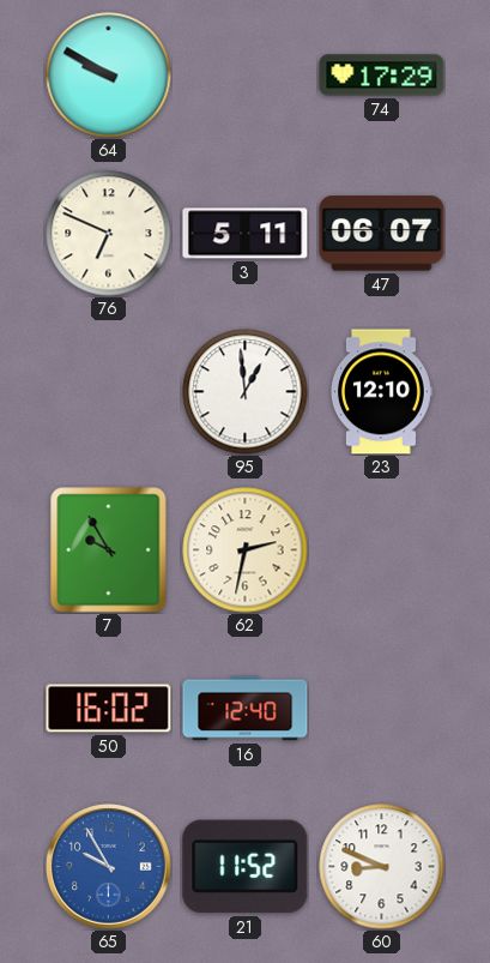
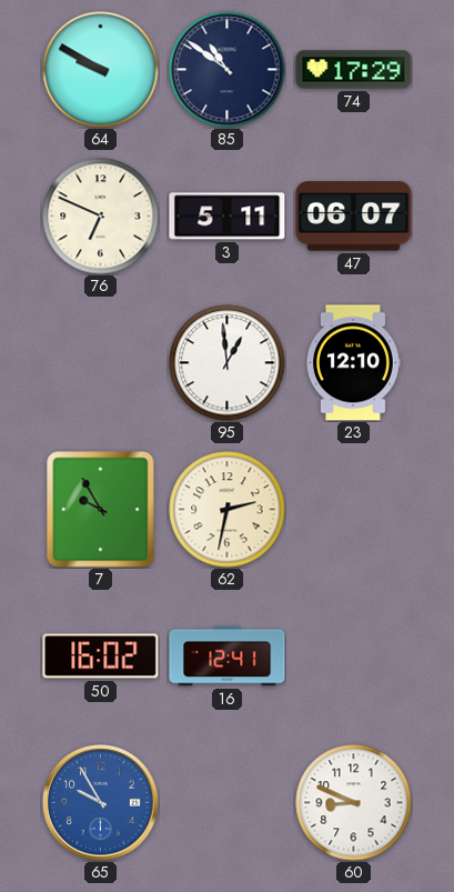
85: none -> 10:51 (228, 70)
16: 12:40 -> 12:41 (228, 657)
21: 11:52 -> none (246, 867)
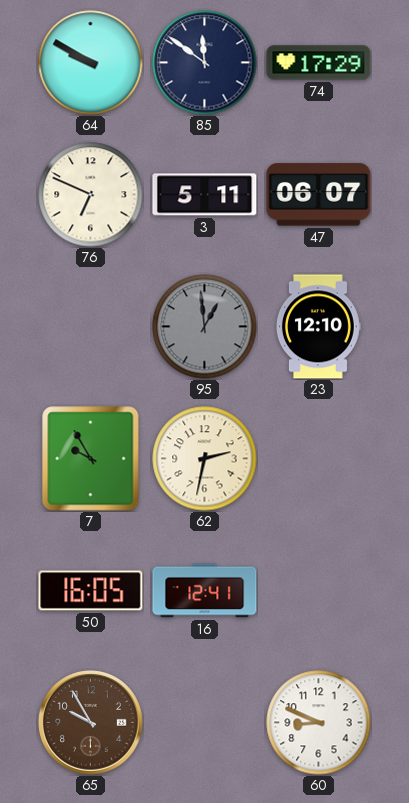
85: 10:51 -> 11:51 (205, 63)
95 dial: white -> grey (205, 327)
50: 16:02 -> 16:05 (91, 591)
65 dial: blue -> brown (91, 723)
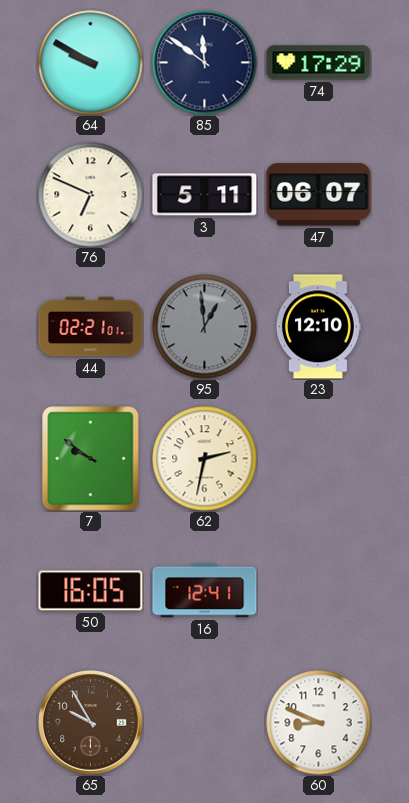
44: none -> 02:21 (91, 327)
7: 9:55 -> 9:51 (91, 459)
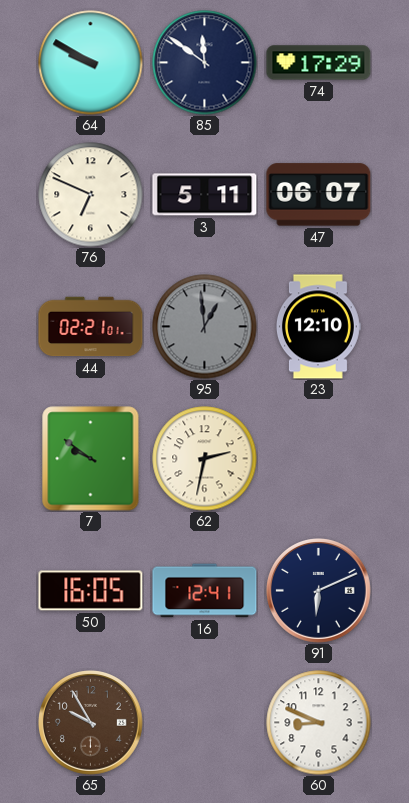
91: none -> 6:11 (319, 591)
